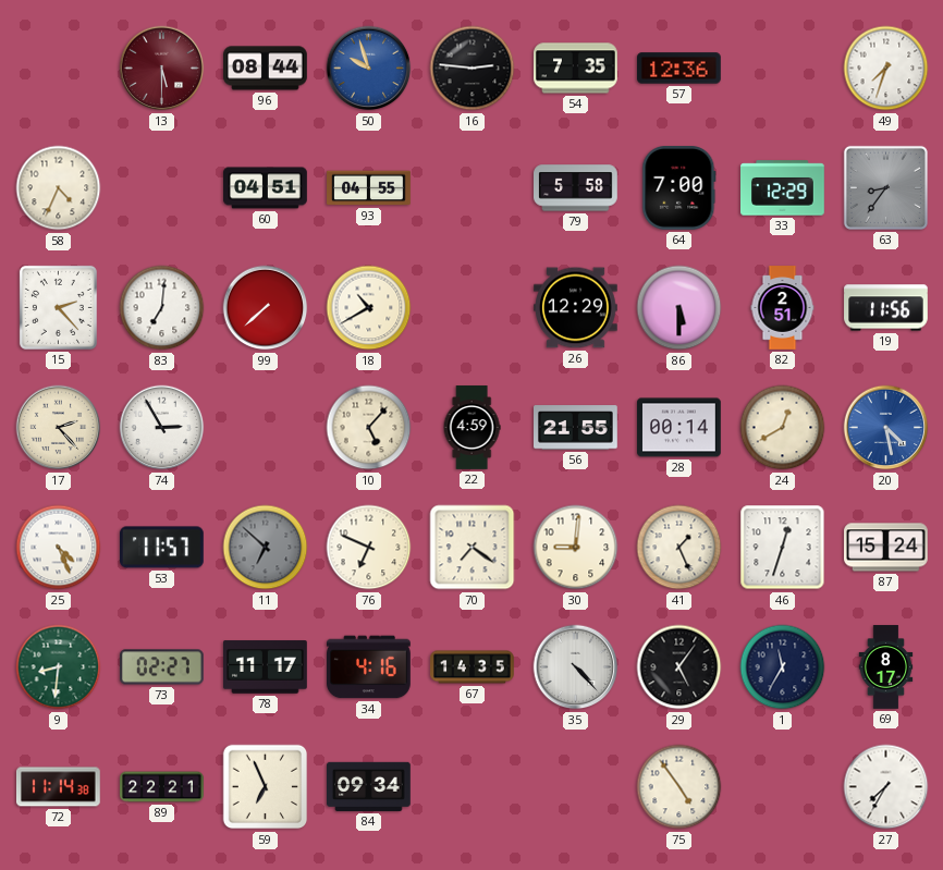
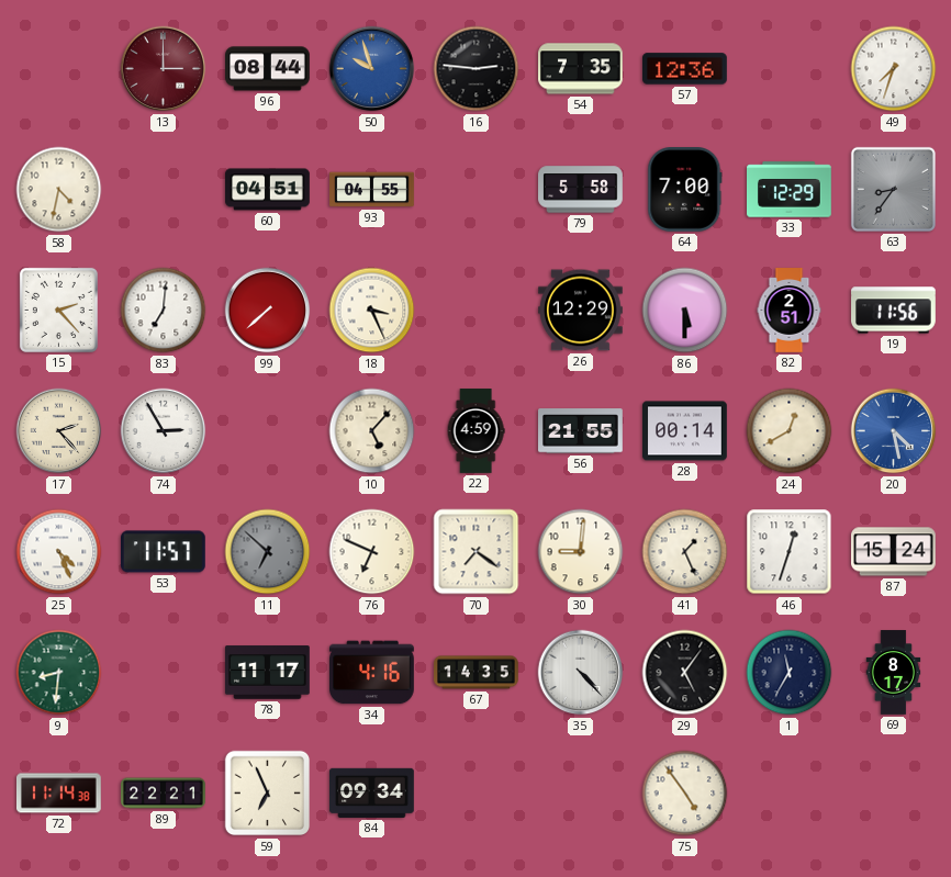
13: 5:30 -> 3:00 (164, 69)
58: 4:34 -> 4:32 (59, 190)
18: 10:40 -> 3:26 (372, 311)
73: 02:27 -> none (162, 667)
27: 7:35 -> none (886, 787)
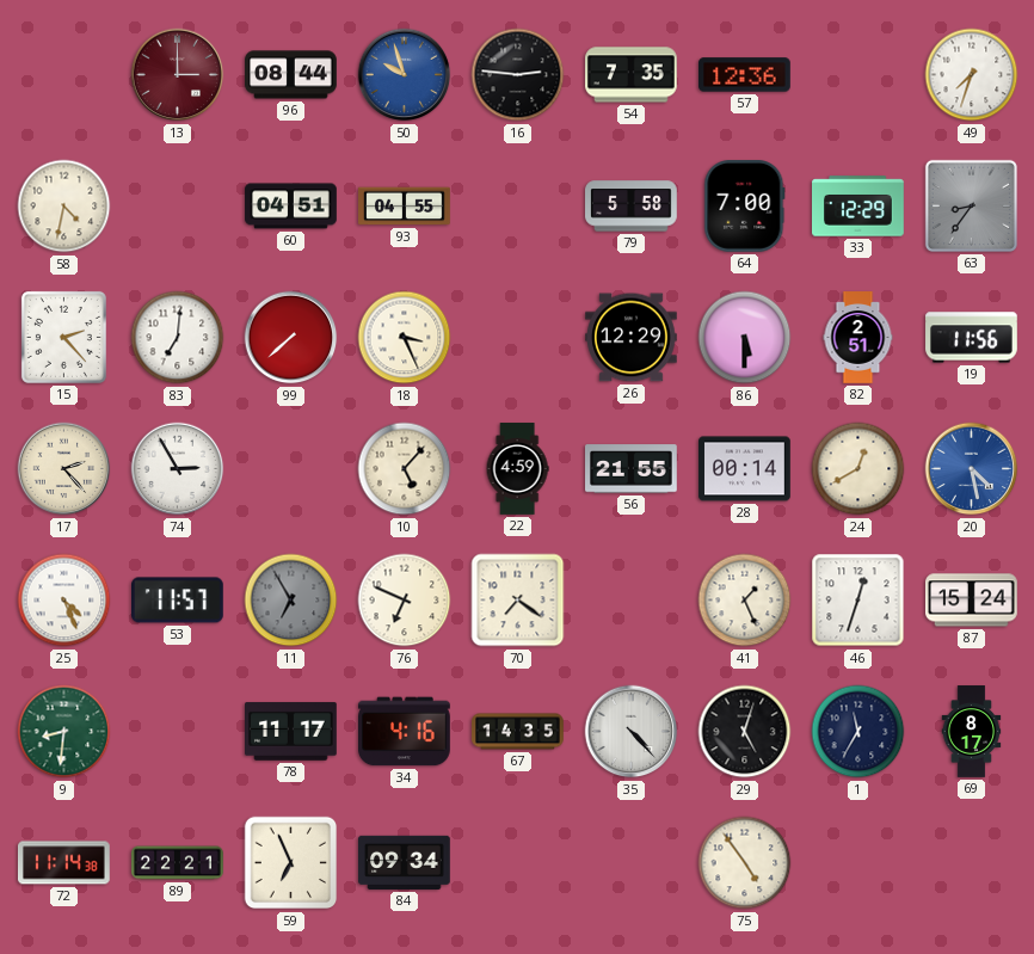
11: 6:52 -> 6:55 (291, 601)
30: 9:01 -> none (581, 552)
29: 5:06 -> 5:03 (745, 732)
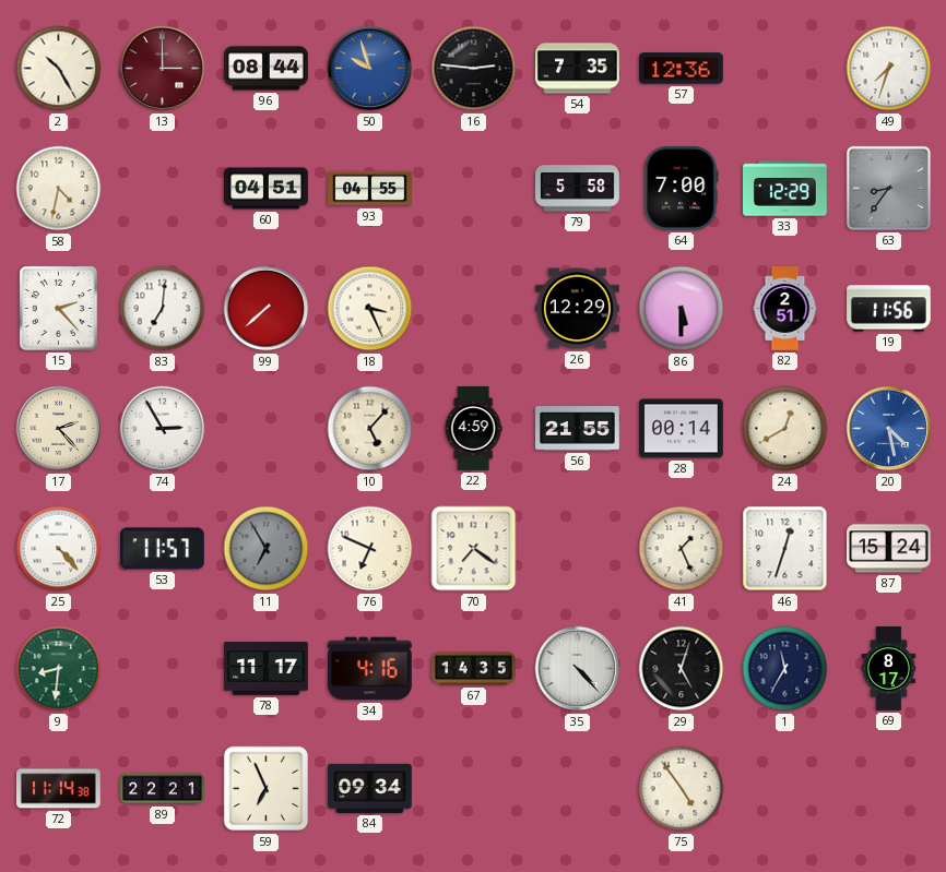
2: none -> 10:25 (59, 69)
25: 4:26 -> 4:23 (59, 549)
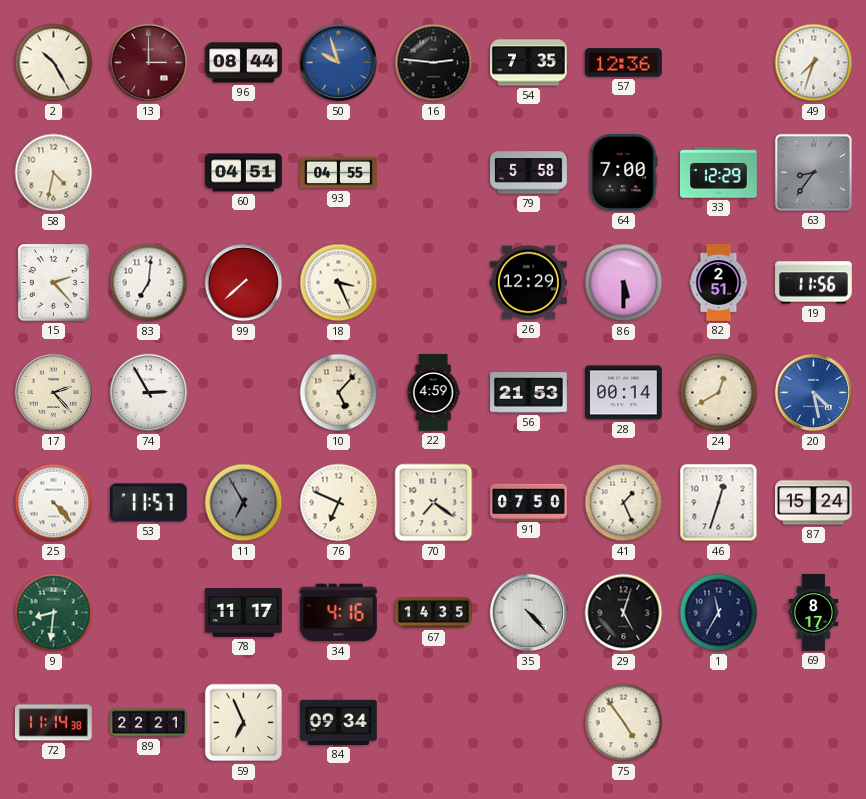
56: 21:55 -> 21:53 (529, 393)
91: none -> 07:50 (529, 502)
